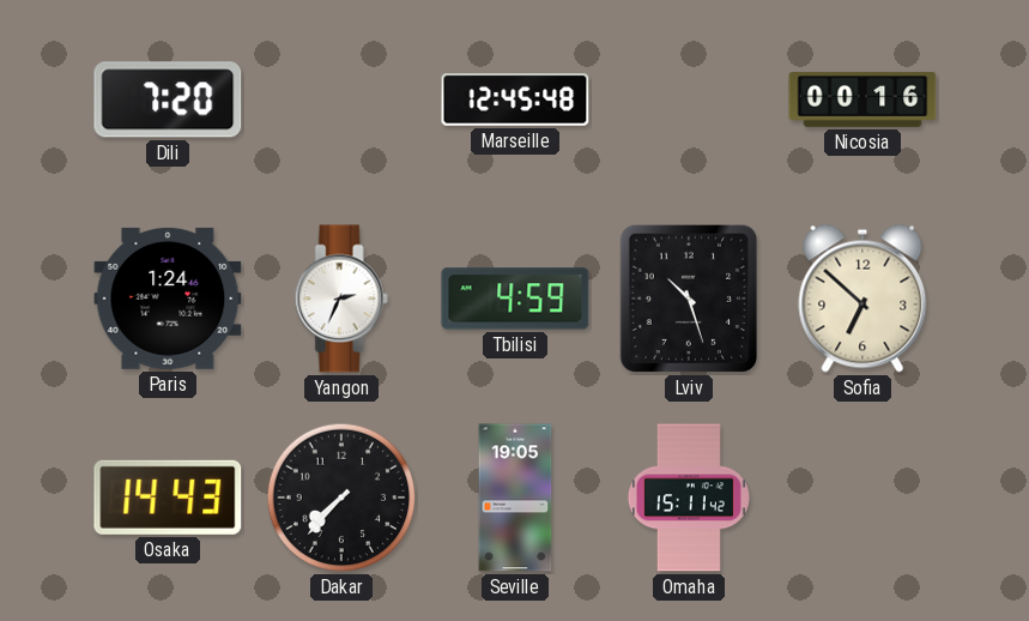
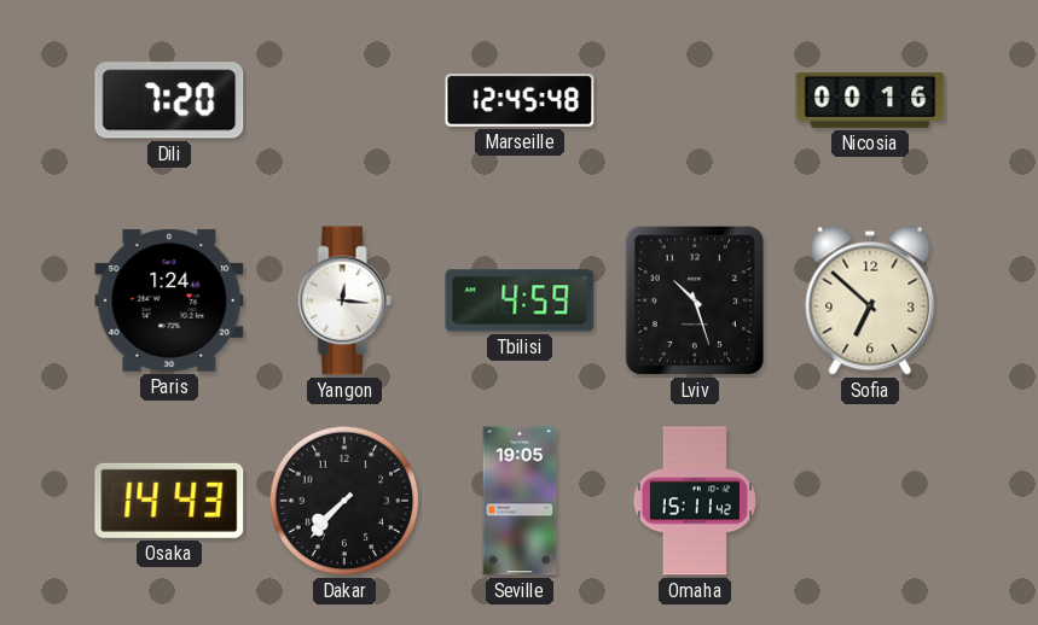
Yangon: 2:34 -> 12:16 (344, 300)
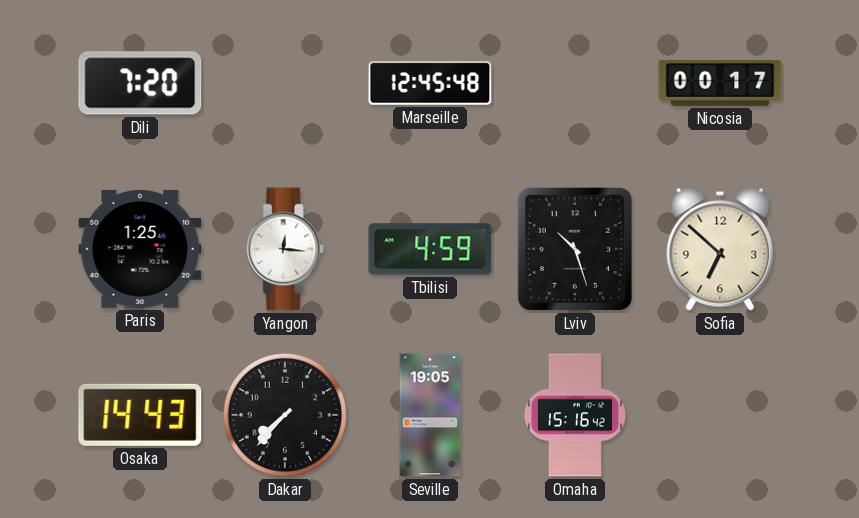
Nicosia: 00:16 -> 00:17 (720, 83)
Paris: 1:24 -> 1:25 (140, 249)
Omaha: 15:11 -> 15:16 (575, 415)
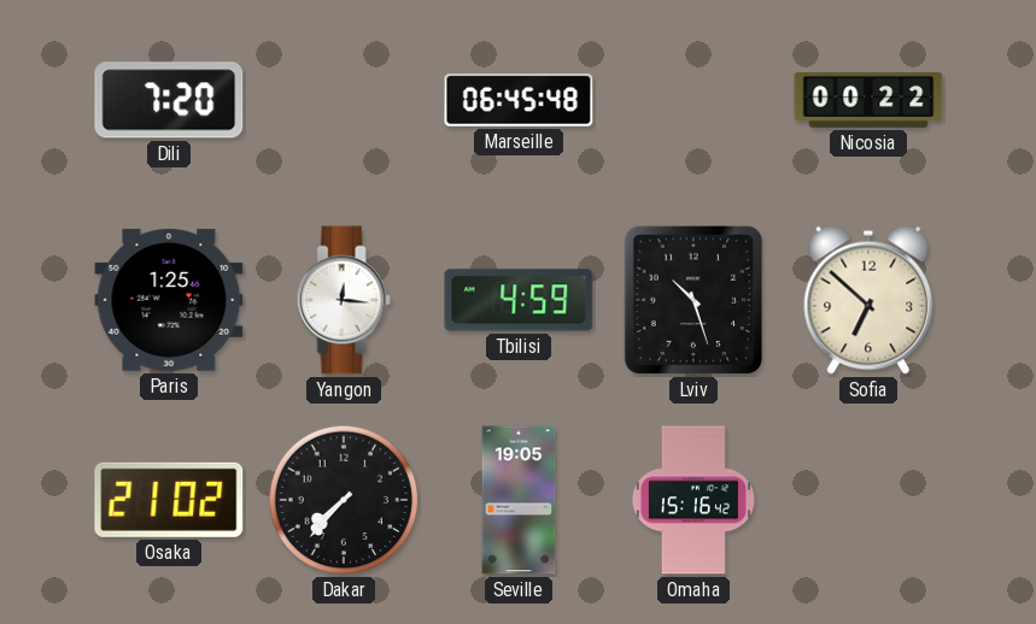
Marseille: 12:45 -> 06:45 (519, 100)
Nicosia: 00:17 -> 00:22 (868, 100)
Osaka: 14:43 -> 21:02 (169, 500)
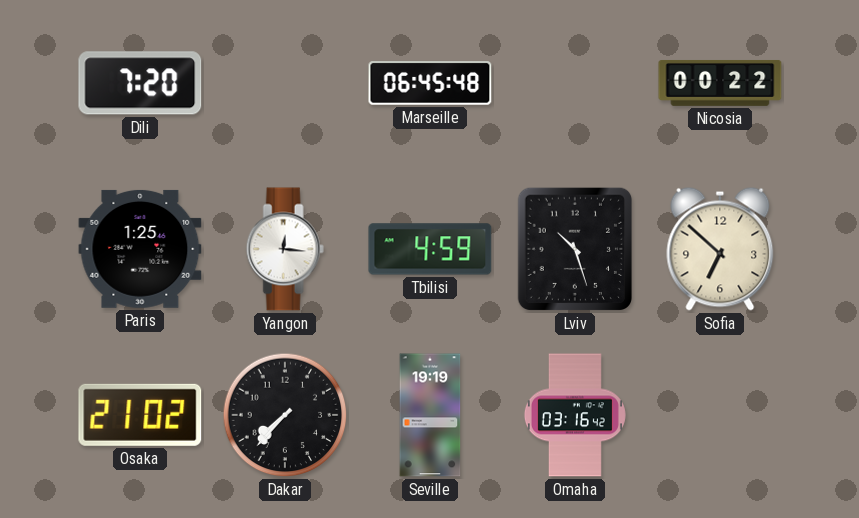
Seville: 19:05 -> 19:19 (430, 415)
Omaha: 15:16 -> 03:16 (575, 415)
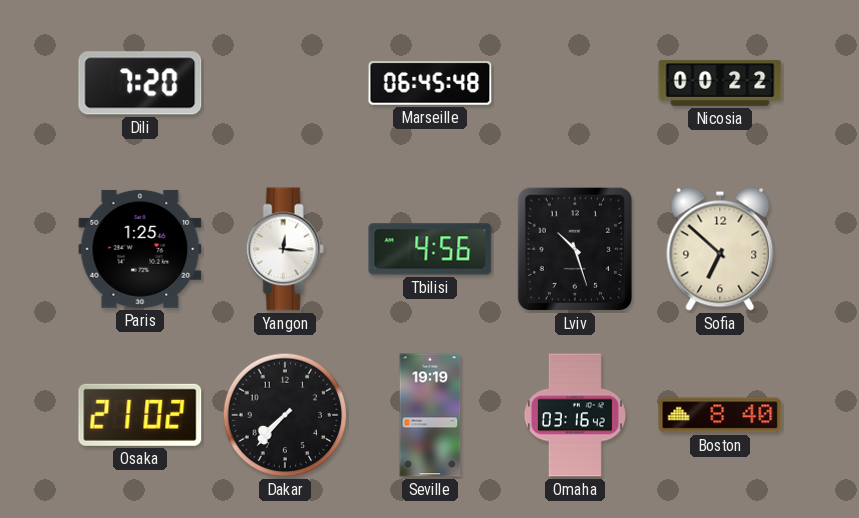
Tbilisi: 4:59 -> 4:56 (430, 249)
Boston: none -> 8:40 (720, 415)
